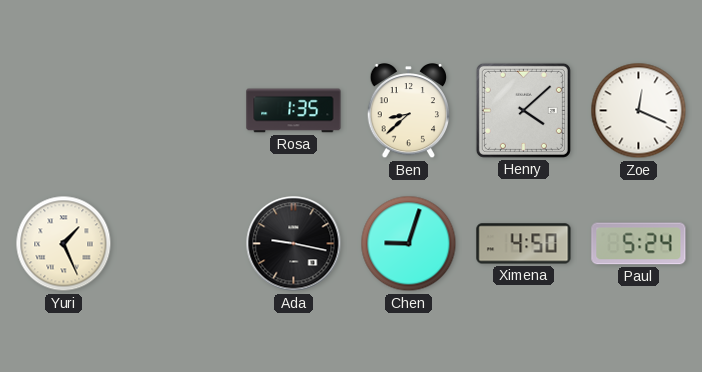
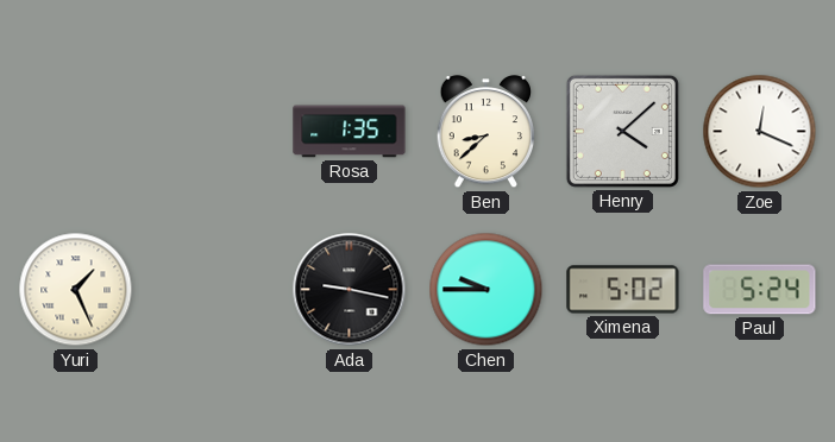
Chen: 9:03 -> 9:45 (486, 290)
Ximena: 4:50 -> 5:02 (623, 290)
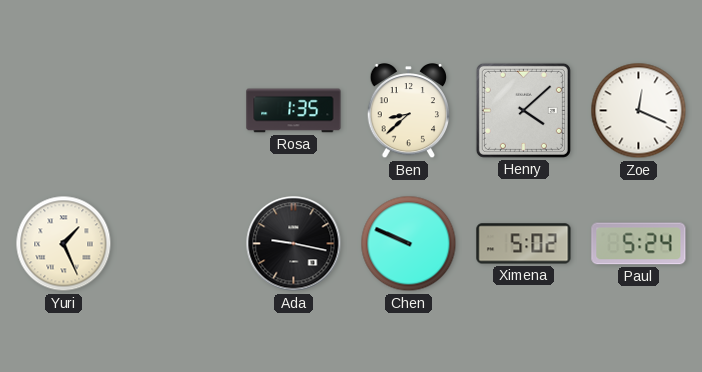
Chen: 9:45 -> 9:49 (409, 244)
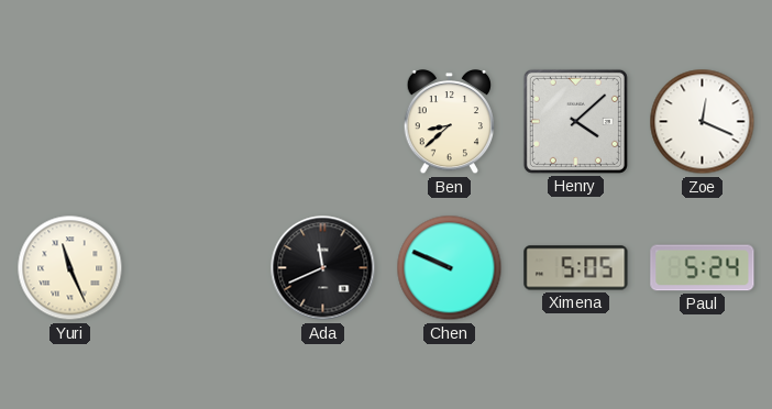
Rosa: 1:35 -> none (294, 111)
Yuri: 1:26 -> 11:26 (70, 268)
Ada: 9:17 -> 11:41 (323, 268)
Ximena: 5:02 -> 5:05 (576, 268)
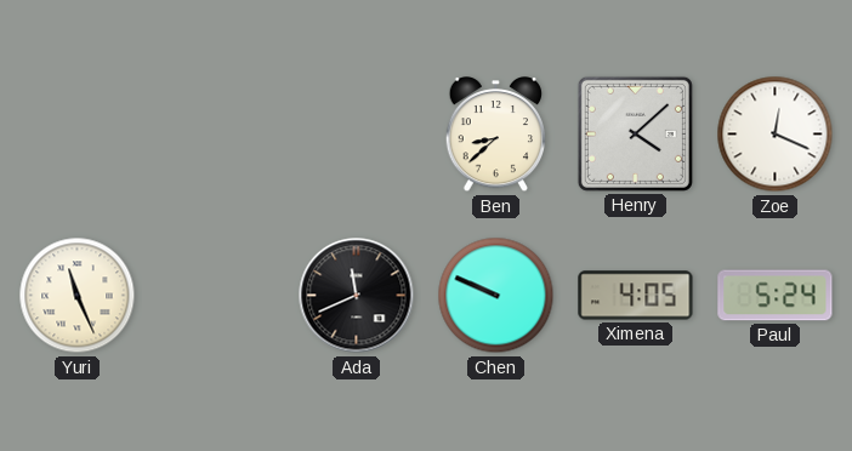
Ximena: 5:05 -> 4:05 (636, 296)
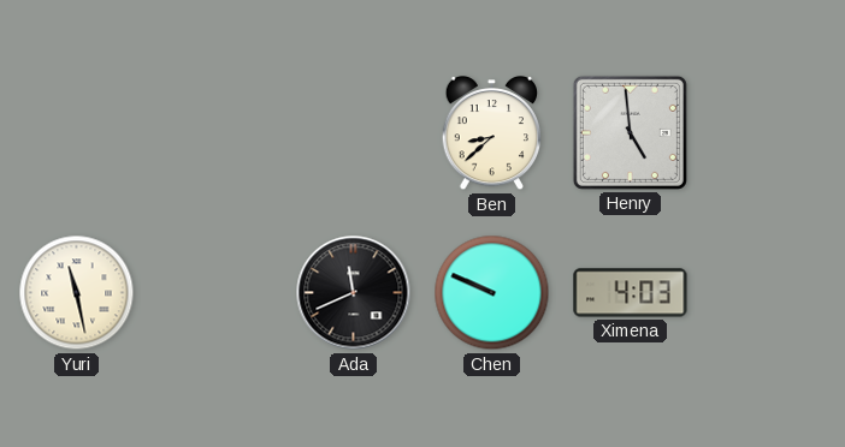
Henry: 4:08 -> 4:59 (630, 132)
Zoe: 12:19 -> none (776, 135)
Yuri: 11:26 -> 11:28 (77, 293)
Ximena: 4:05 -> 4:03 (631, 293)
Paul: 5:24 -> none (776, 296)
